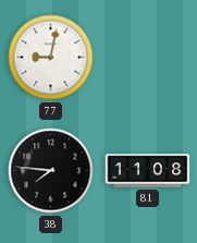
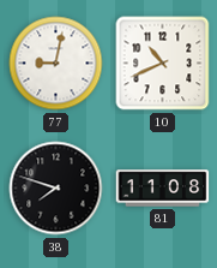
10: none -> 10:41 (163, 64)
38: 7:46 -> 7:48 (56, 189)
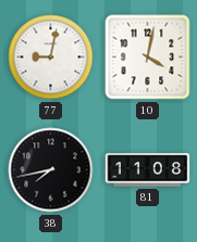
10: 10:41 -> 4:02 (148, 58)
38: 7:48 -> 7:43 (51, 170)
